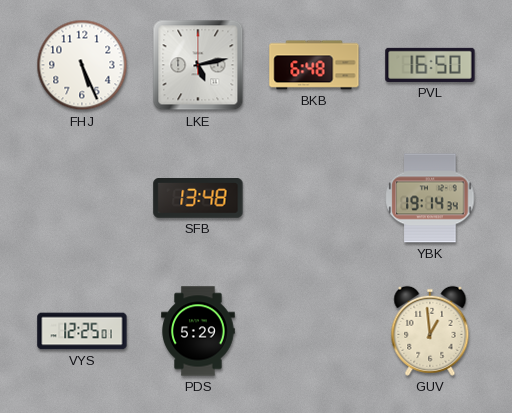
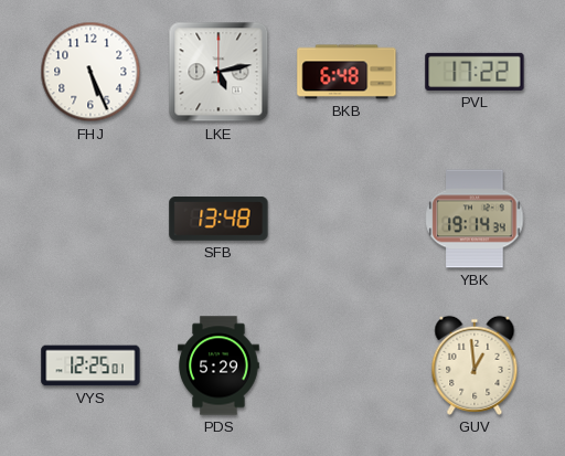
PVL: 16:50 -> 17:22 (475, 72)
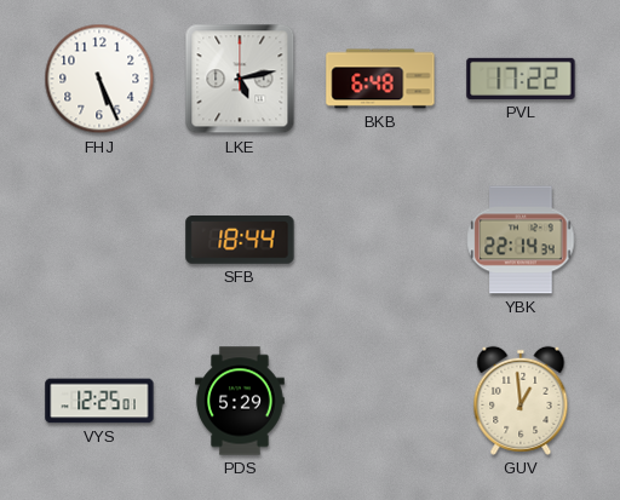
SFB: 13:48 -> 18:44 (240, 240)
YBK: 19:14 -> 22:14 (521, 240)
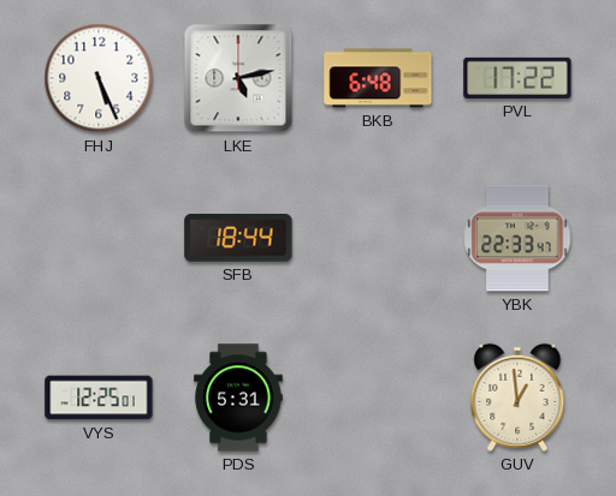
YBK: 22:14 -> 22:33 (517, 238)
PDS: 5:29 -> 5:31 (238, 398)
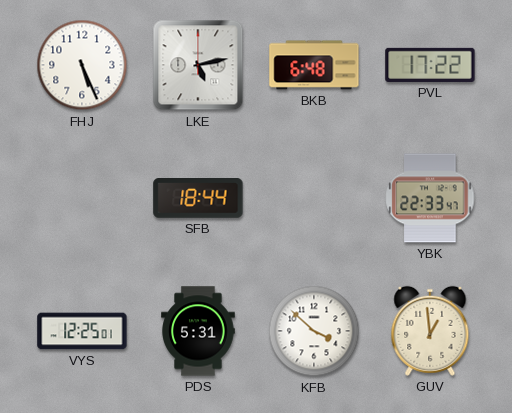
KFB: none -> 3:52 (314, 331)
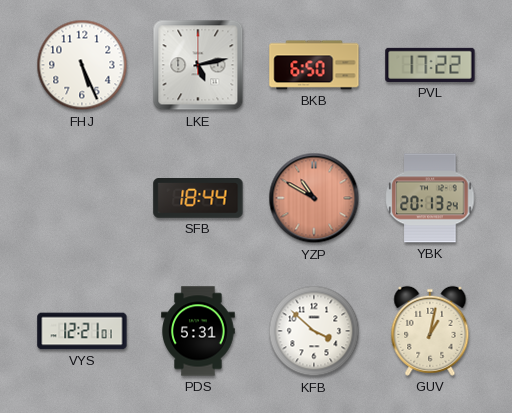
BKB: 6:48 -> 6:50 (314, 65)
YZP: none -> 10:50 (314, 198)
YBK: 22:33 -> 20:13 (430, 198)
VYS: 12:25 -> 12:21 (82, 331)
GUV: 12:59 -> 1:02 (430, 331)
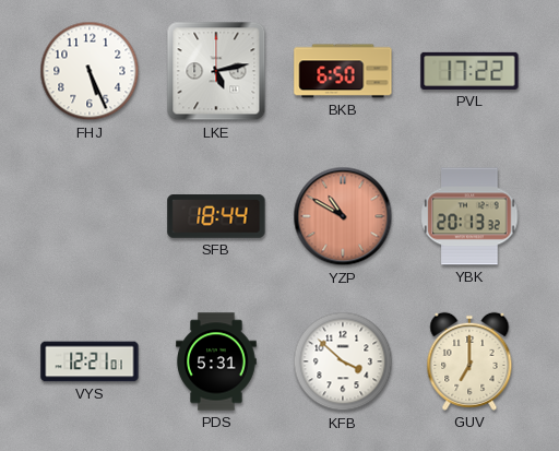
YBK: 20:13:24 -> 20:13:32 (469, 216)
GUV: 1:02 -> 7:00 (469, 361)
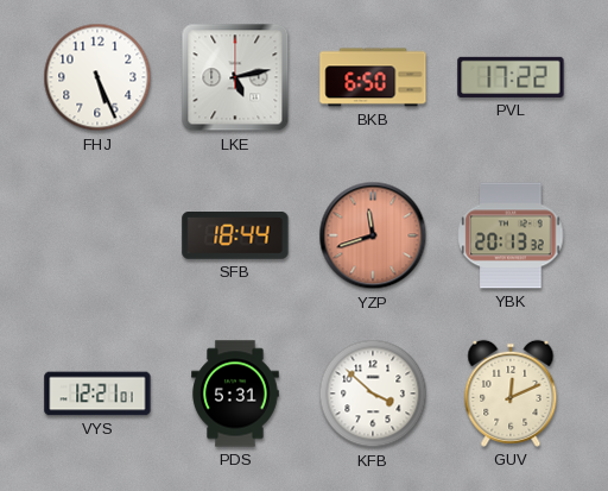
YZP: 10:50 -> 11:42 (373, 235)
GUV: 7:00 -> 12:11 (511, 394)
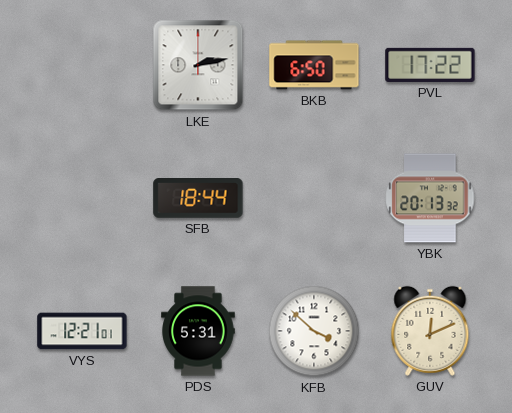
FHJ: 5:26 -> none (97, 77)
LKE: 5:13 -> 2:13 (198, 65)
YZP: 11:42 -> none (373, 235)
